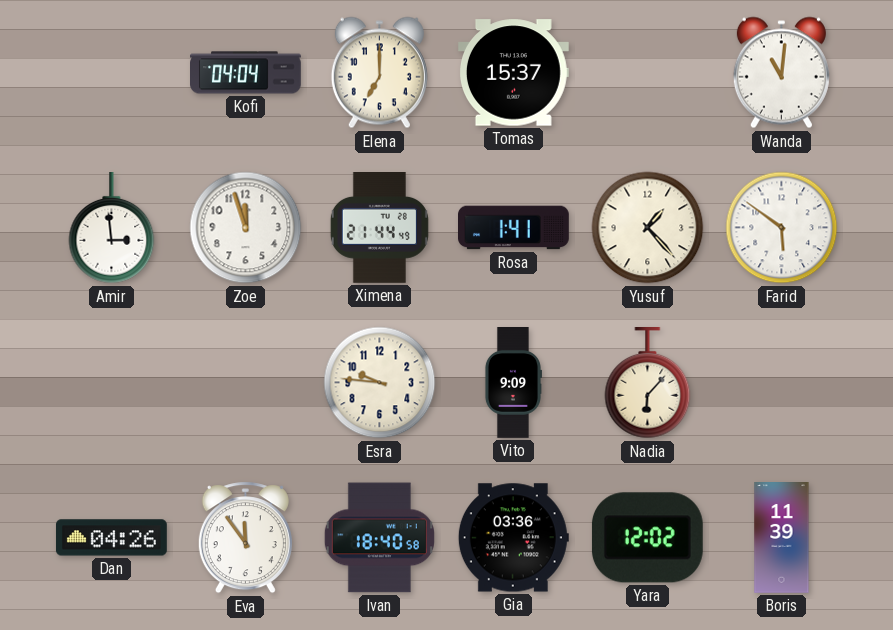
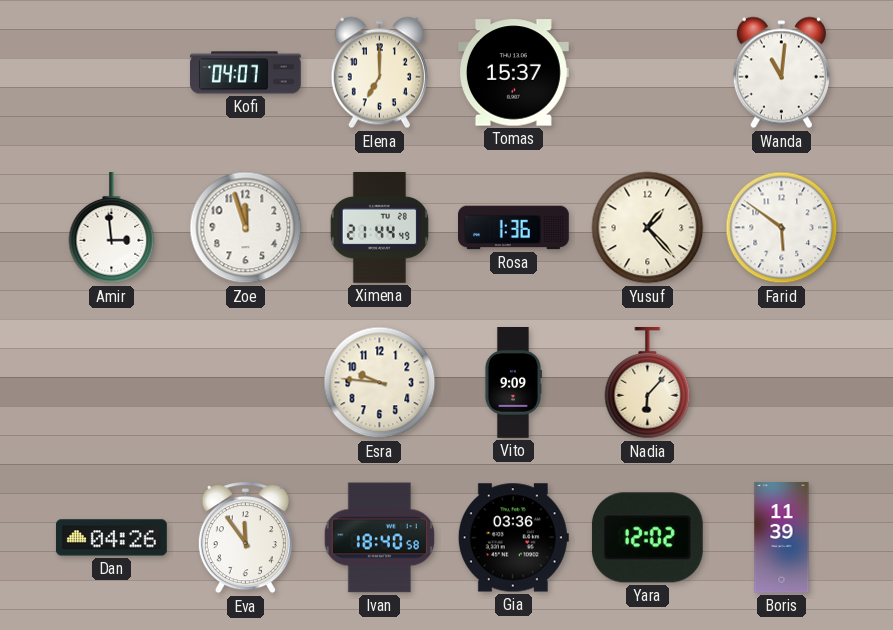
Kofi: 04:04 -> 04:07 (246, 73)
Rosa: 1:41 -> 1:36 (514, 228)
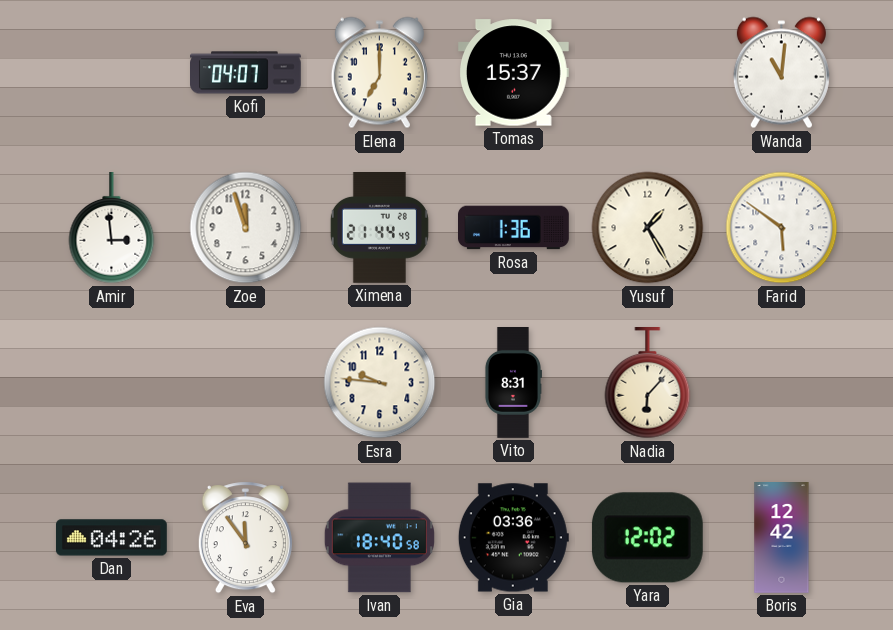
Yusuf: 1:23 -> 1:25 (648, 228)
Vito: 9:09 -> 8:31 (513, 383)
Boris: 11:39 -> 12:42 (782, 538)
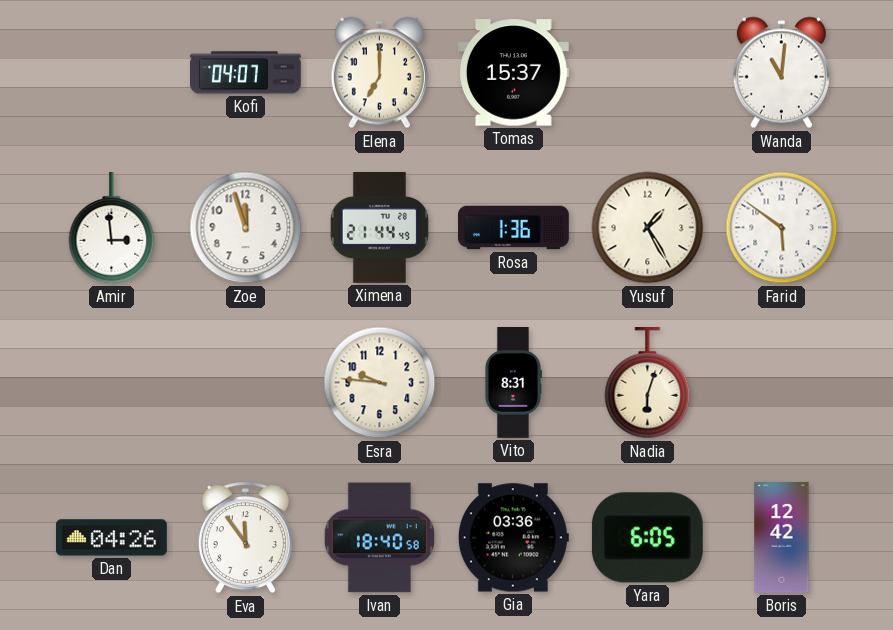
Nadia: 6:07 -> 6:03 (648, 384)
Yara: 12:02 -> 6:05 (647, 538)
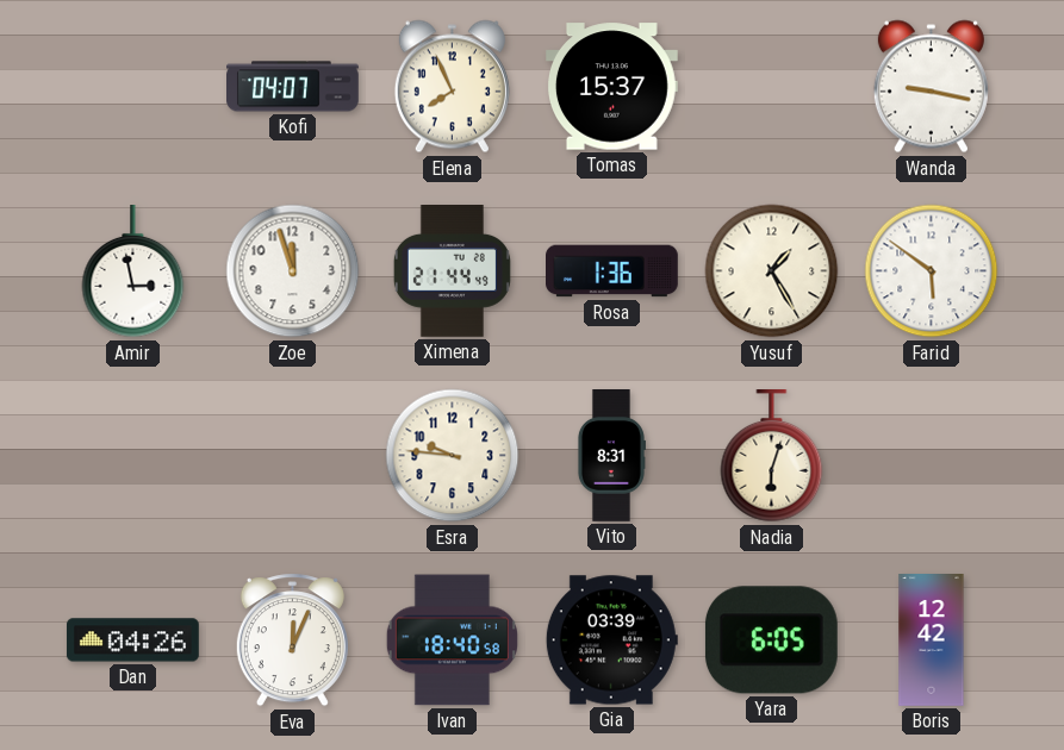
Elena: 7:00 -> 7:56 (452, 87)
Wanda: 11:01 -> 9:17 (931, 87)
Amir: 2:59 -> 2:58 (133, 273)
Eva: 11:54 -> 12:04 (292, 640)
Gia: 03:36 -> 03:39 (611, 640)
